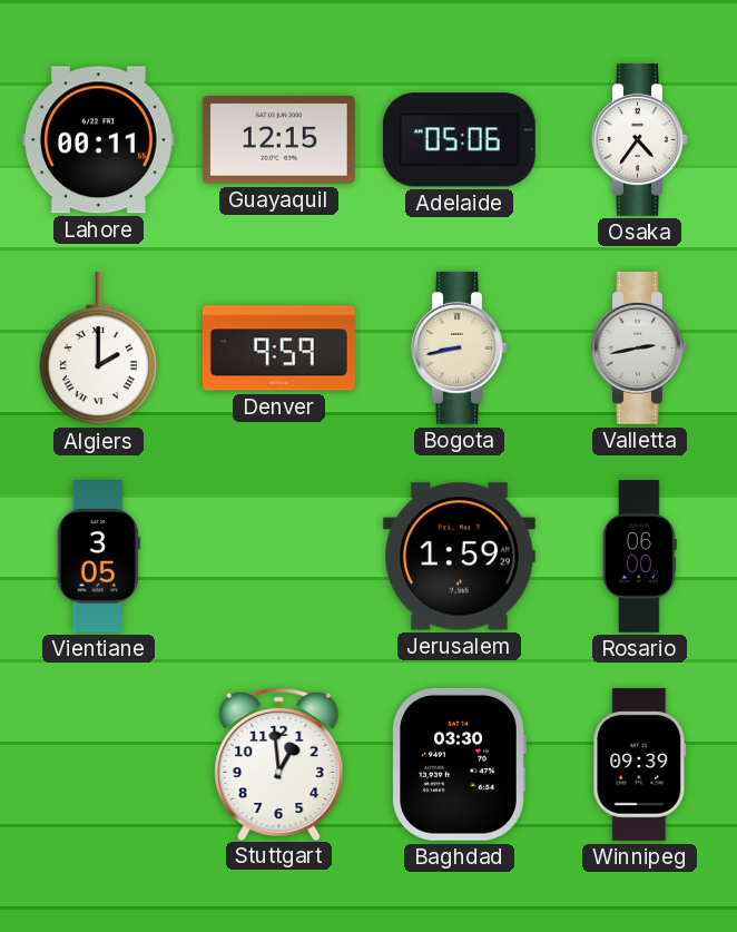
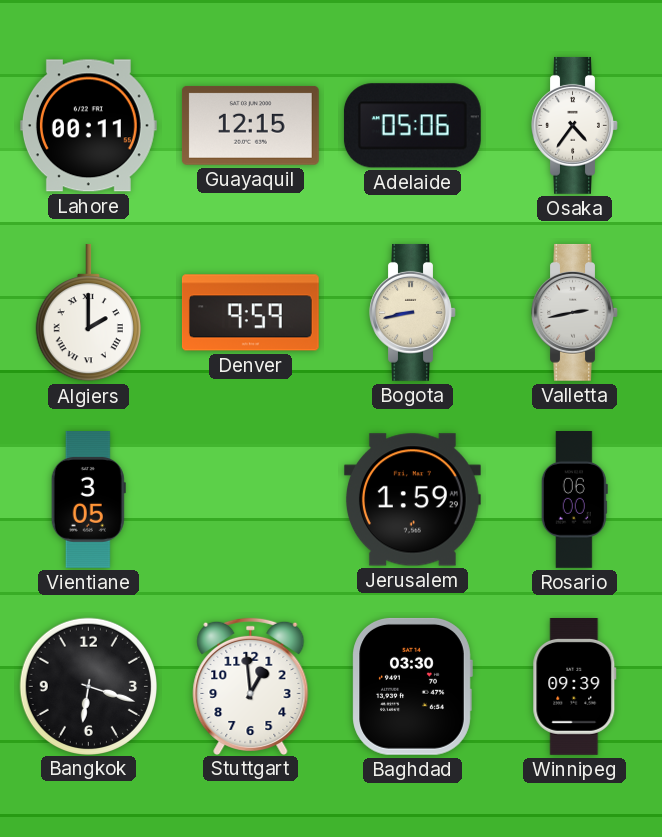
Bangkok: none -> 6:18 (88, 686)
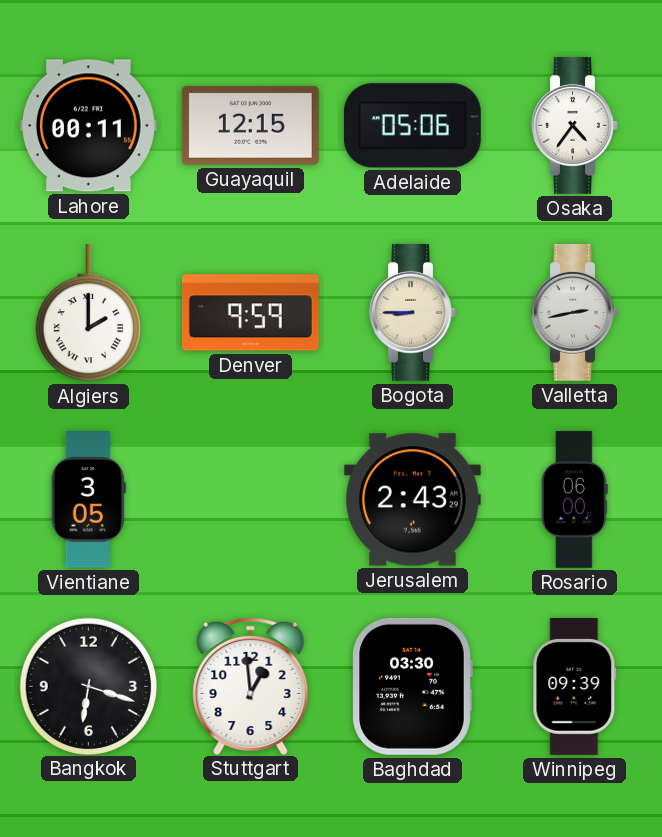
Bogota: 8:43 -> 8:45 (413, 312)
Jerusalem: 1:59 -> 2:43 (412, 500)
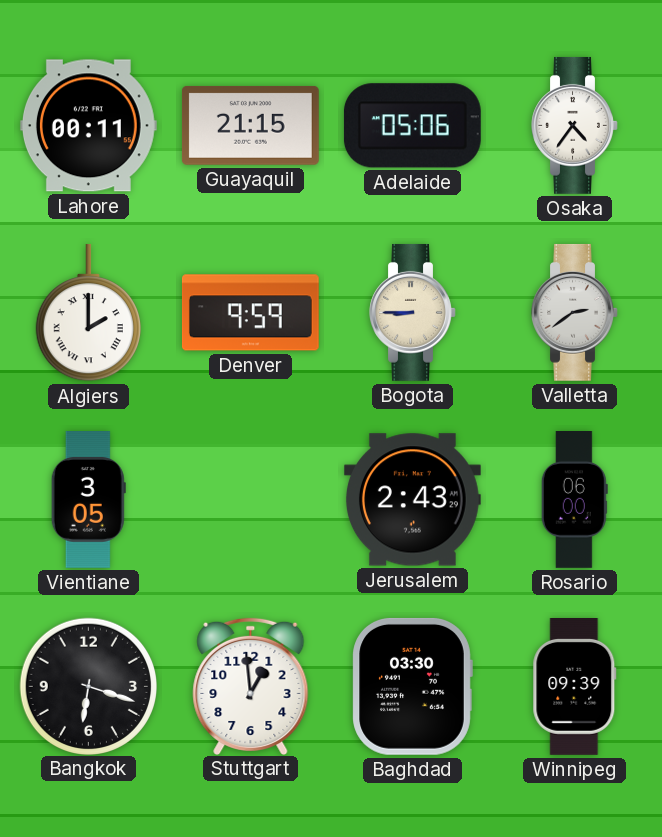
Guayaquil: 12:15 -> 21:15 (250, 125)
Valletta: 2:43 -> 2:39 (575, 312)
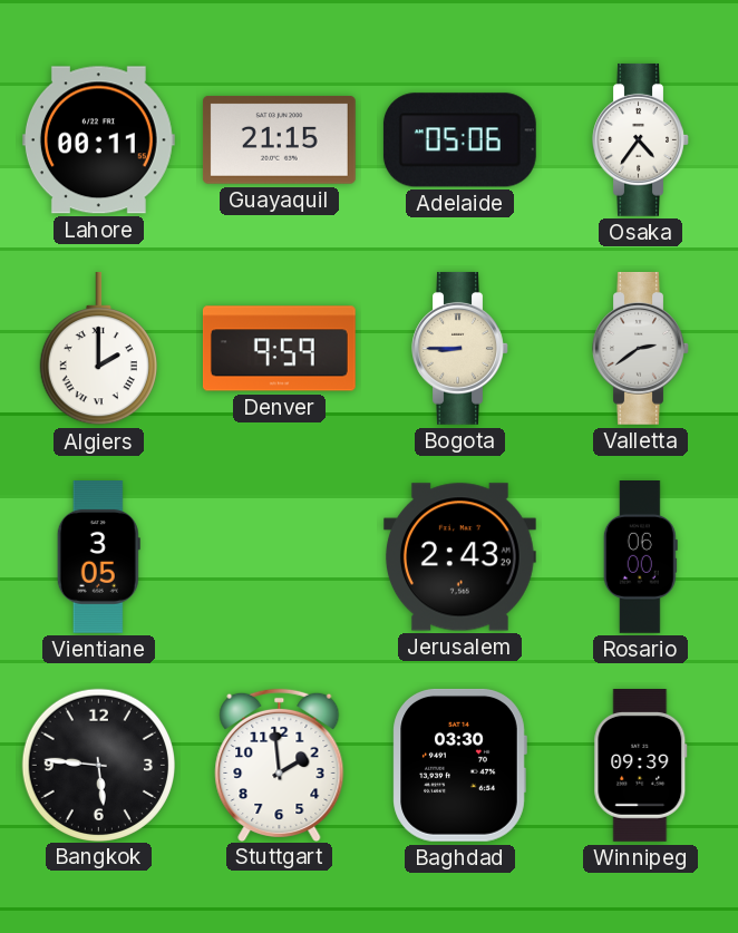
Bangkok: 6:18 -> 5:46 (98, 765)
Stuttgart: 12:59 -> 1:59 (280, 765)
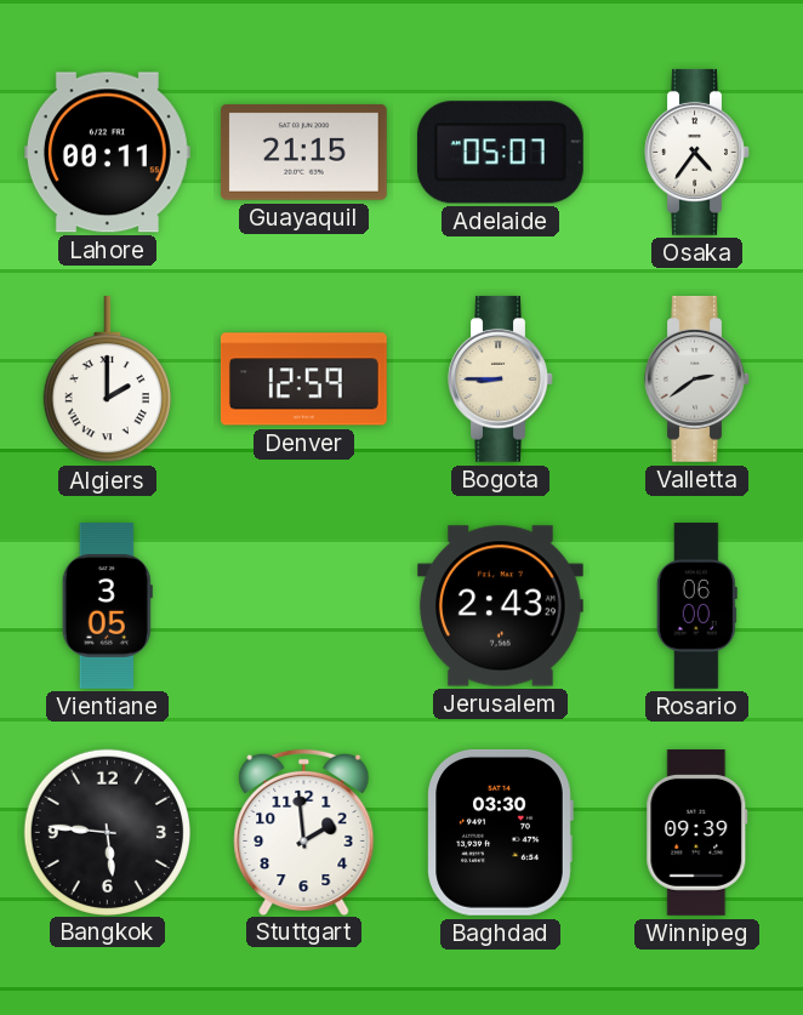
Adelaide: 05:06 -> 05:07 (500, 153)
Denver: 9:59 -> 12:59 (303, 380)
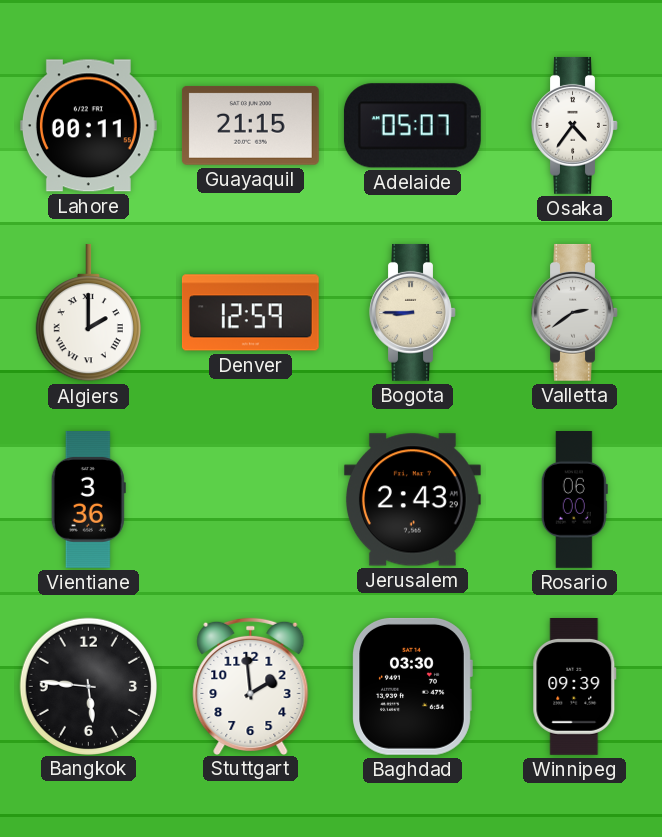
Vientiane: 3:05 -> 3:36 (88, 500)
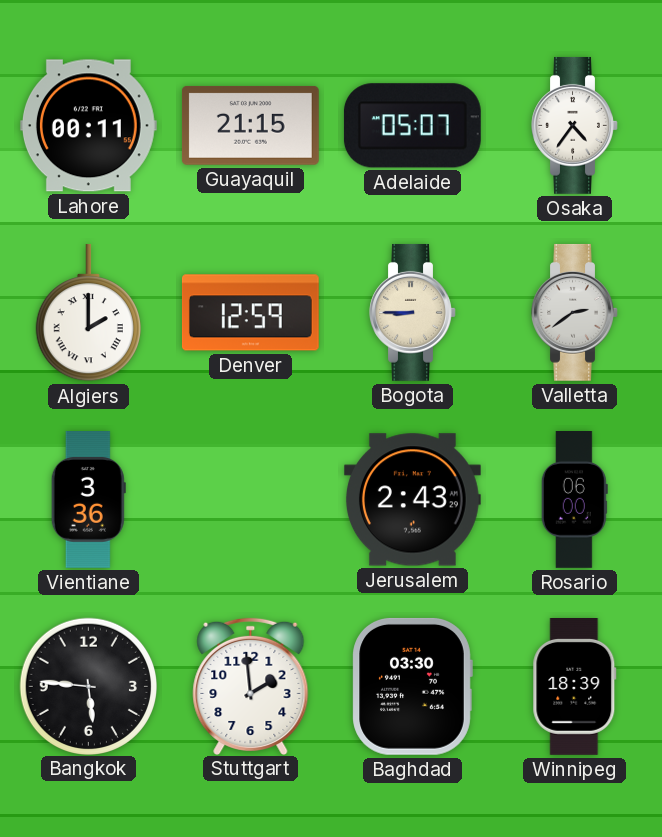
Winnipeg: 09:39 -> 18:39 (575, 687)
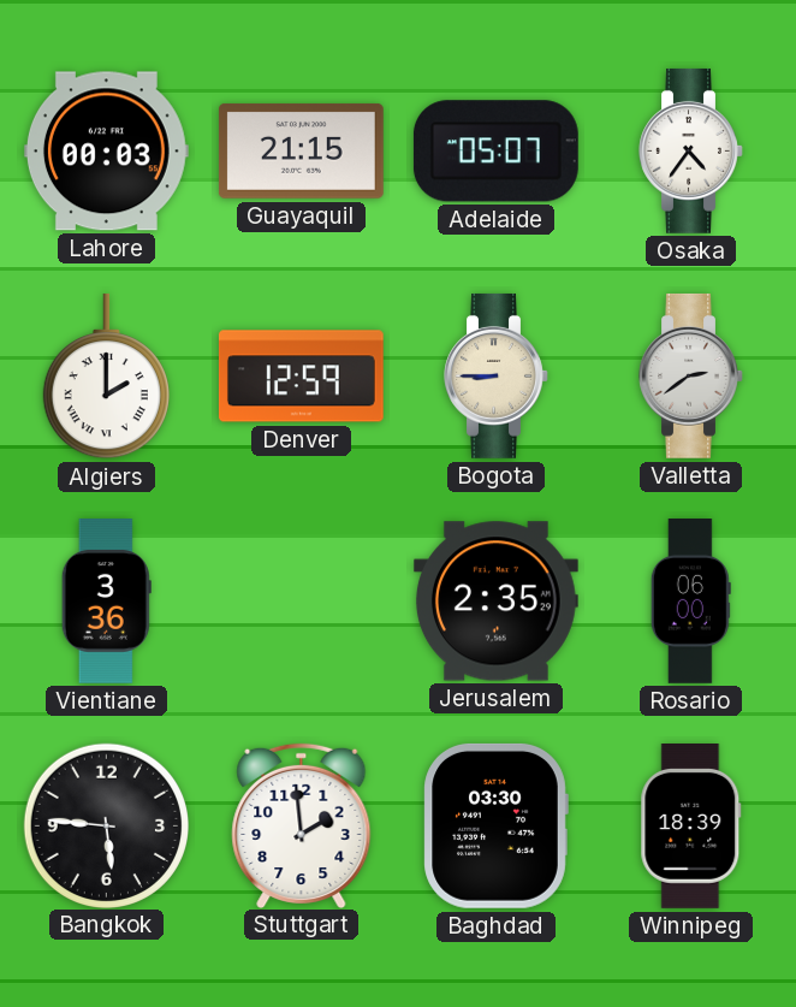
Lahore: 00:11 -> 00:03 (106, 152)
Jerusalem: 2:43 -> 2:35 (495, 602)
